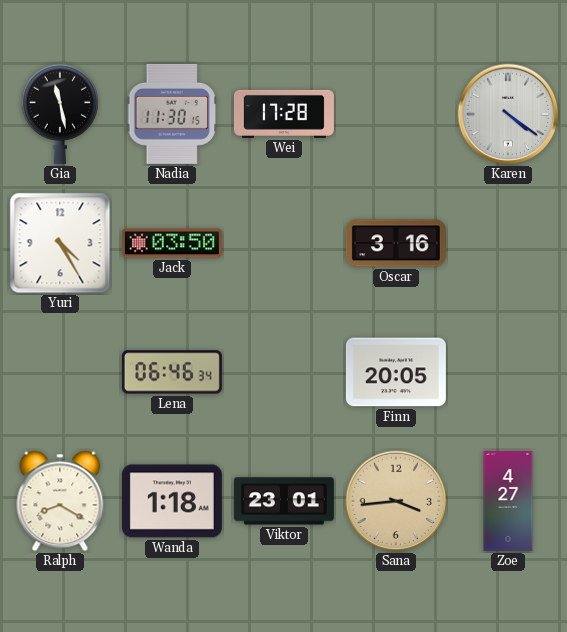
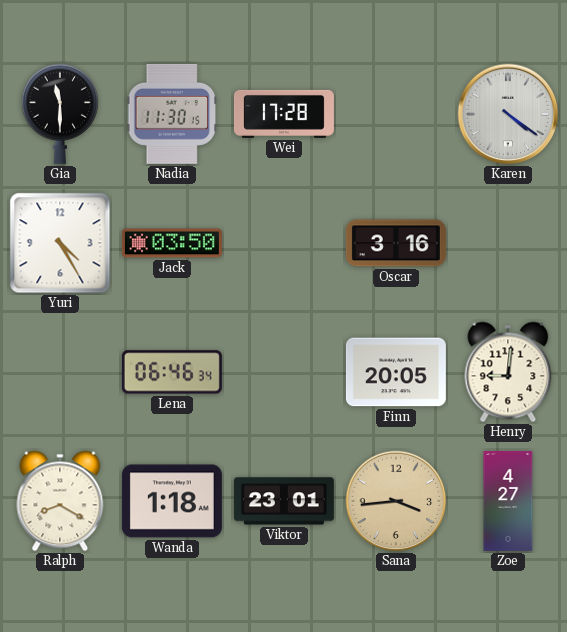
Gia: 11:28 -> 11:30 (60, 114)
Henry: none -> 9:01 (508, 372)
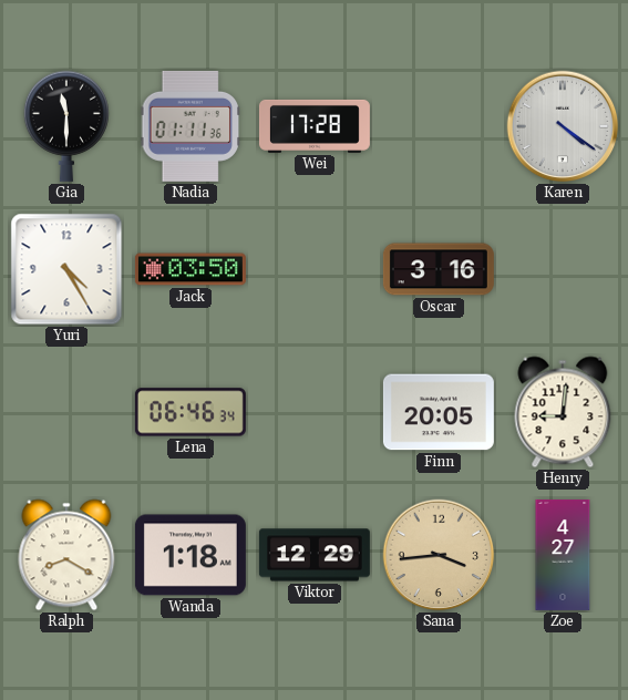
Nadia: 11:30 -> 01:11 (191, 126)
Viktor: 23:01 -> 12:29 (315, 555)
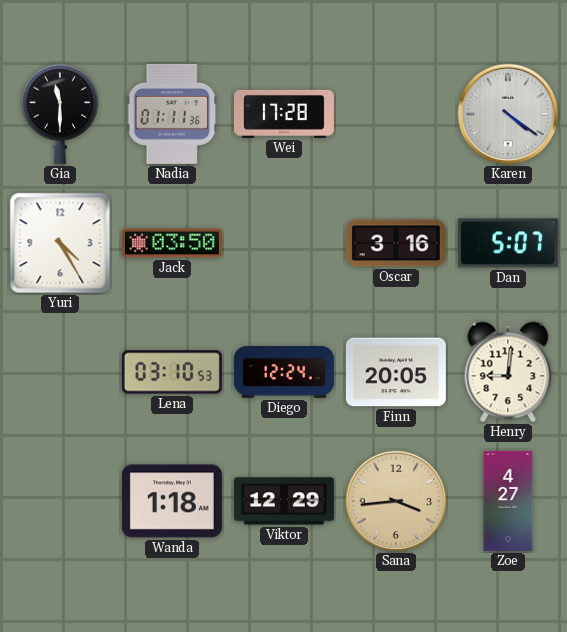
Dan: none -> 5:07 (508, 243)
Lena: 06:46 -> 03:10 (172, 372)
Diego: none -> 12:24 (284, 373)
Ralph: 8:20 -> none (66, 555)
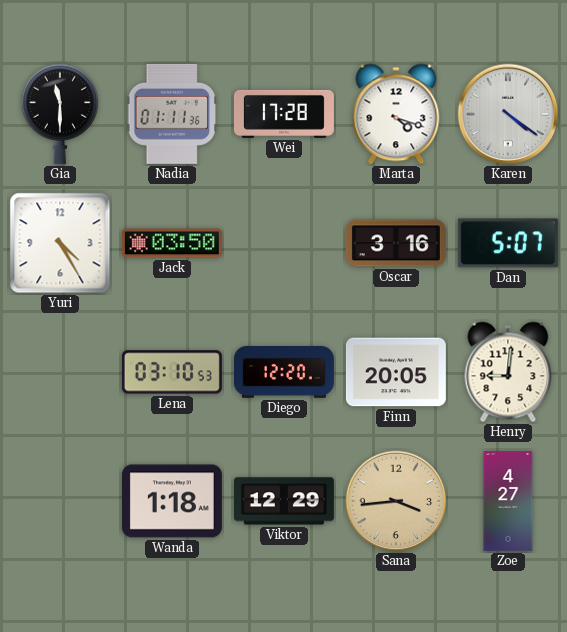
Marta: none -> 4:18 (396, 114)
Diego: 12:24 -> 12:20 (284, 373)
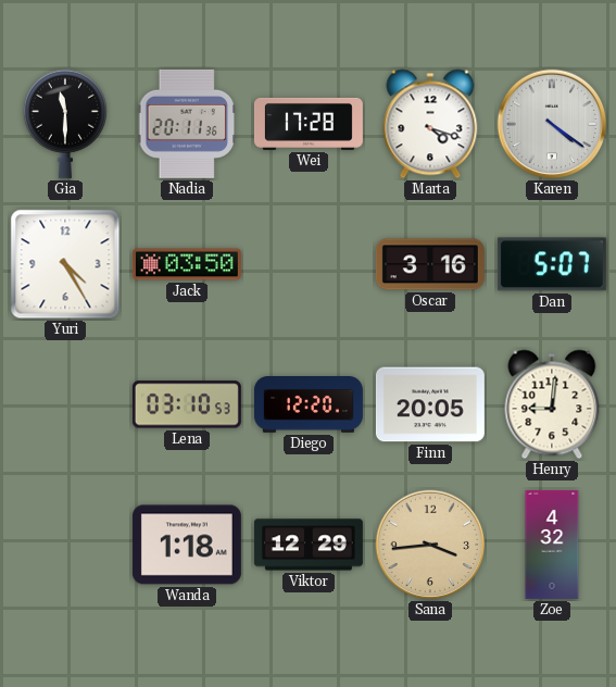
Nadia: 01:11 -> 20:11 (187, 124)
Zoe: 4:27 -> 4:32 (552, 545)
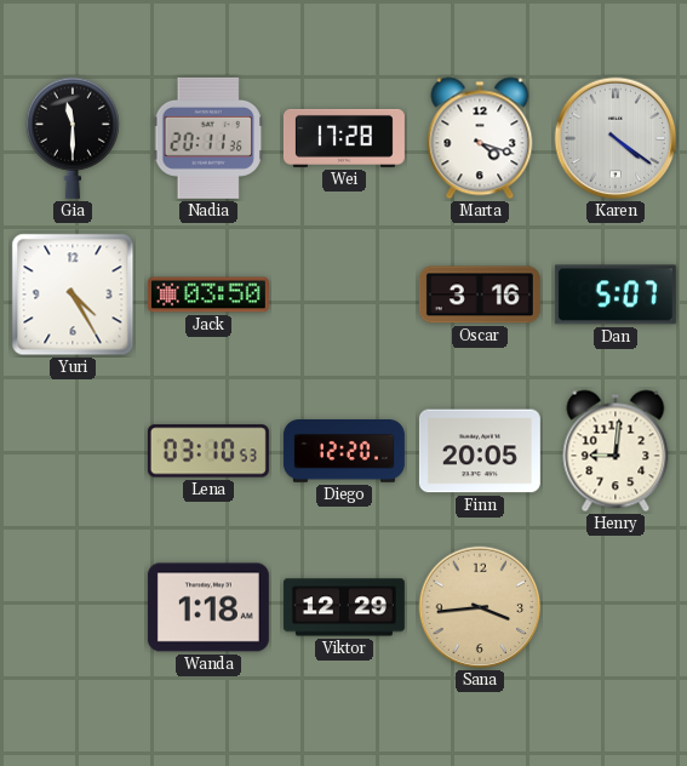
Zoe: 4:32 -> none (552, 545)
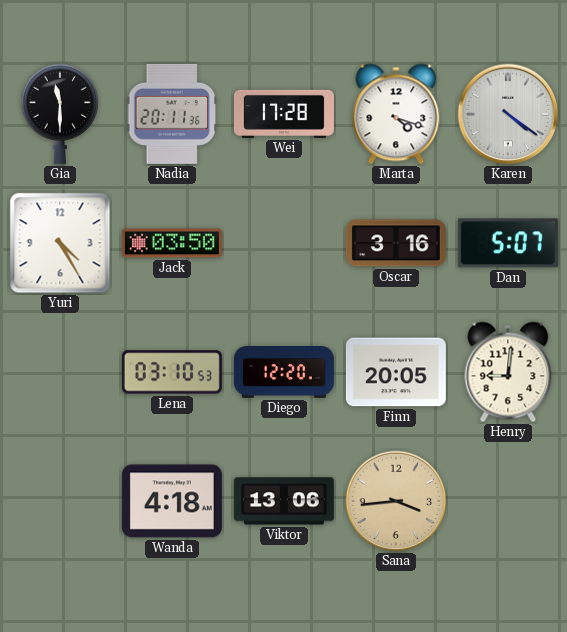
Wanda: 1:18 -> 4:18 (172, 501)
Viktor: 12:29 -> 13:06 (284, 501)
